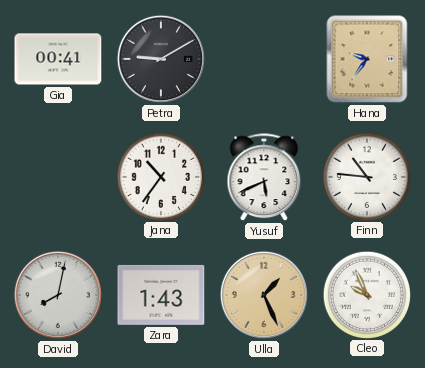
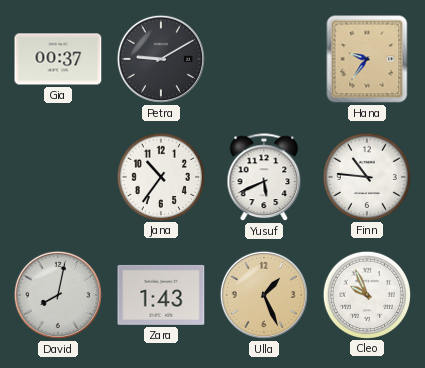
Gia: 00:41 -> 00:37 (58, 59)
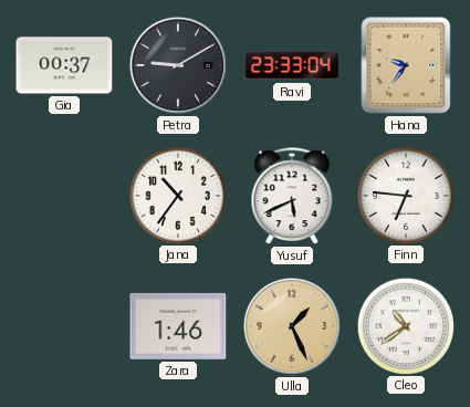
Ravi: none -> 23:33 (292, 65)
Finn: 10:46 -> 6:46 (405, 195)
David: 8:02 -> none (58, 295)
Zara: 1:43 -> 1:46 (178, 326)
Cleo: 9:56 -> 10:39 (405, 325)
